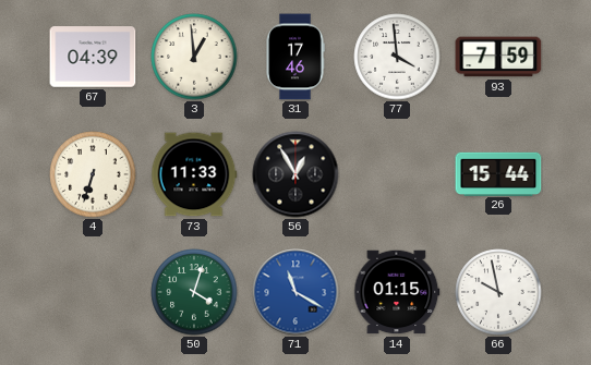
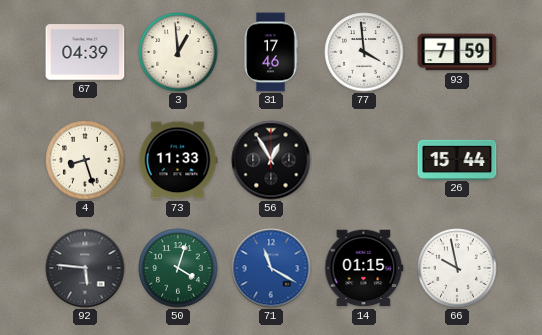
4: 6:33 -> 8:27 (85, 160)
92: none -> 5:46 (85, 268)
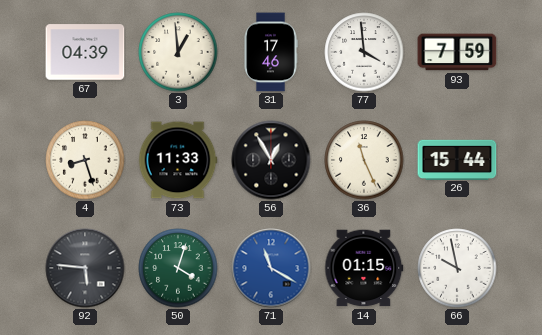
36: none -> 11:26 (364, 160)
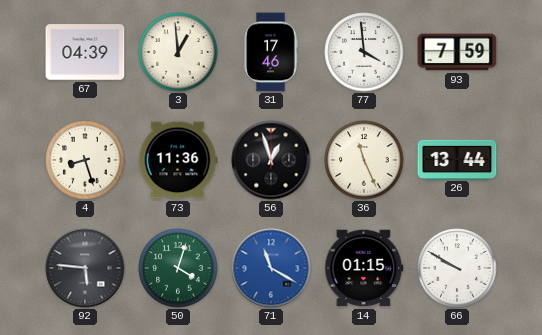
73: 11:33 -> 11:36 (178, 160)
56: 12:55 -> 12:57 (271, 160)
26: 15:44 -> 13:44 (457, 159)
66: 9:58 -> 9:50 (457, 268)
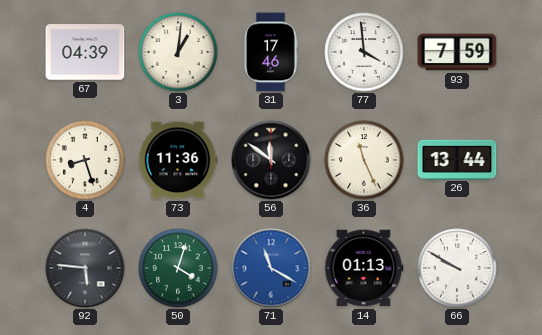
3: 12:59 -> 1:01 (178, 52)
56: 12:57 -> 11:51 (271, 160)
14: 01:15 -> 01:13 (364, 268)
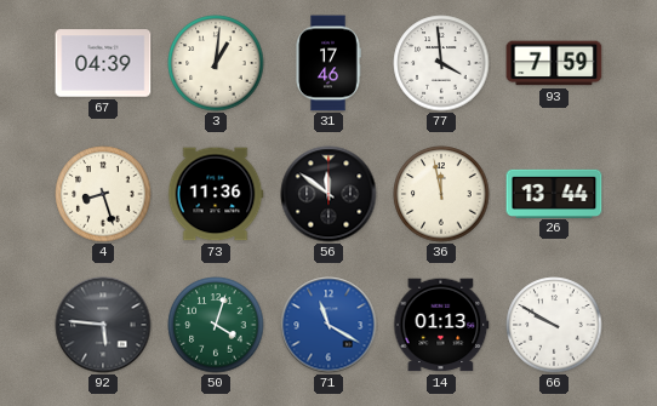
36: 11:26 -> 11:58 (441, 194)
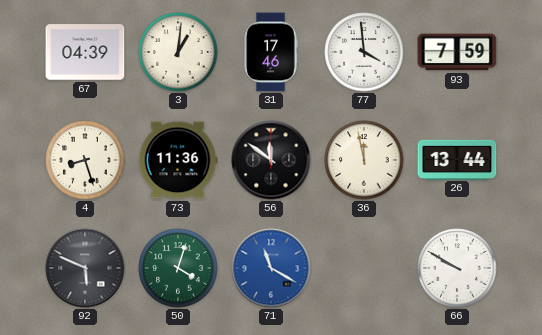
92: 5:46 -> 5:49 (85, 268)
14: 01:13 -> none (441, 325)
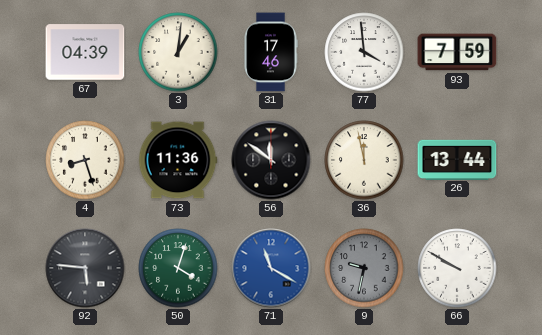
92: 5:49 -> 5:46 (85, 268)
9: none -> 9:32 (364, 268)
